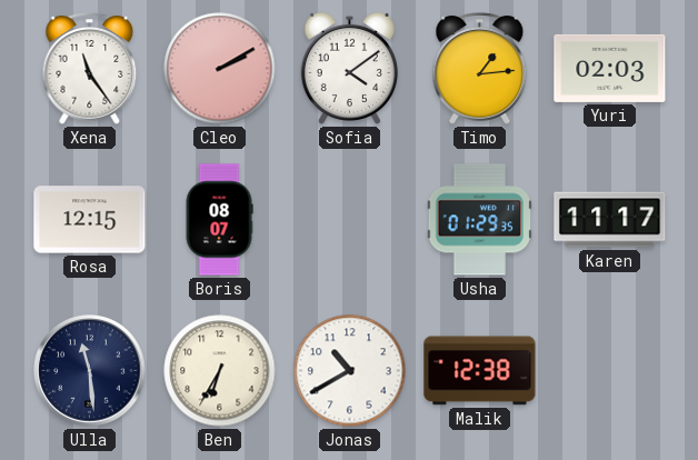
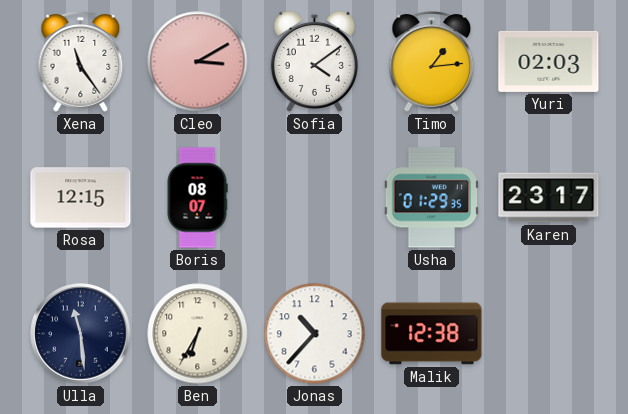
Cleo: 2:10 -> 3:10 (198, 62)
Karen: 11:17 -> 23:17 (549, 198)
Jonas: 10:40 -> 10:37 (315, 334)
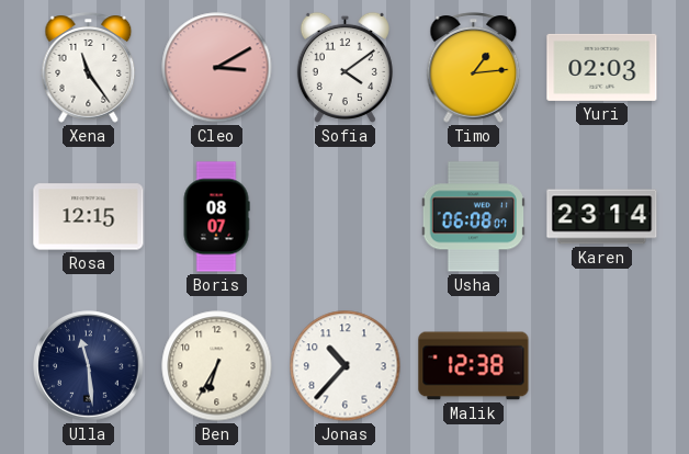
Usha: 01:29 -> 06:08 (473, 217)
Karen: 23:17 -> 23:14 (602, 217)
